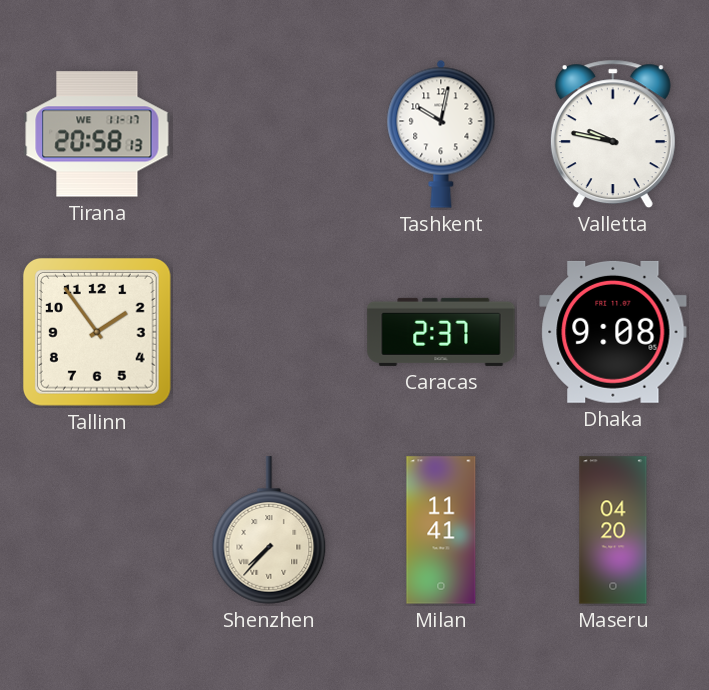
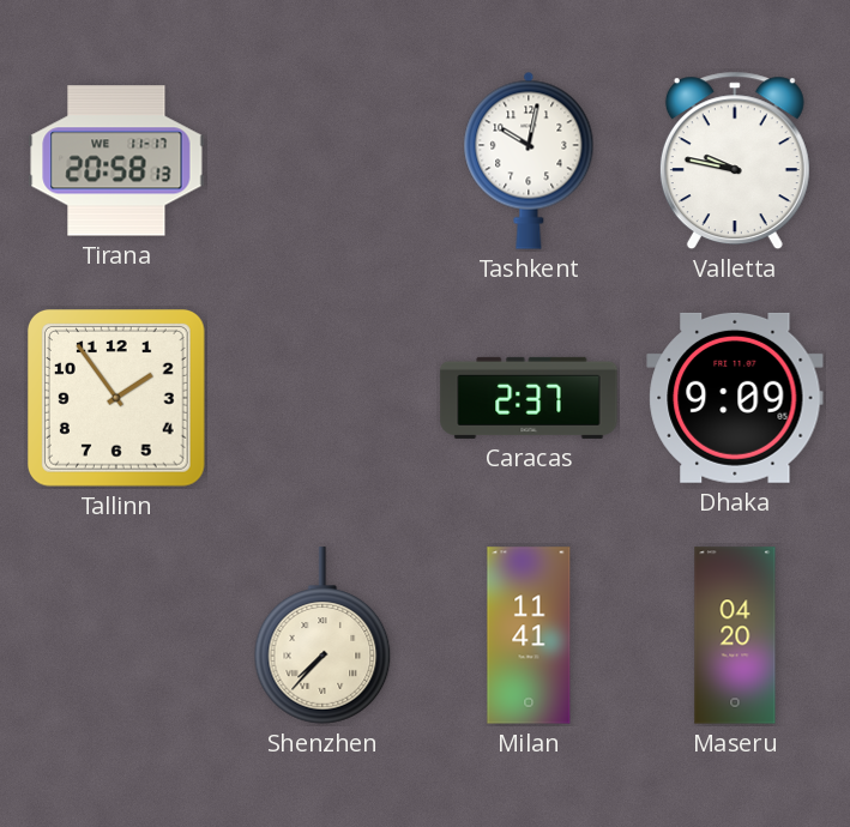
Dhaka: 9:08 -> 9:09 (735, 398)
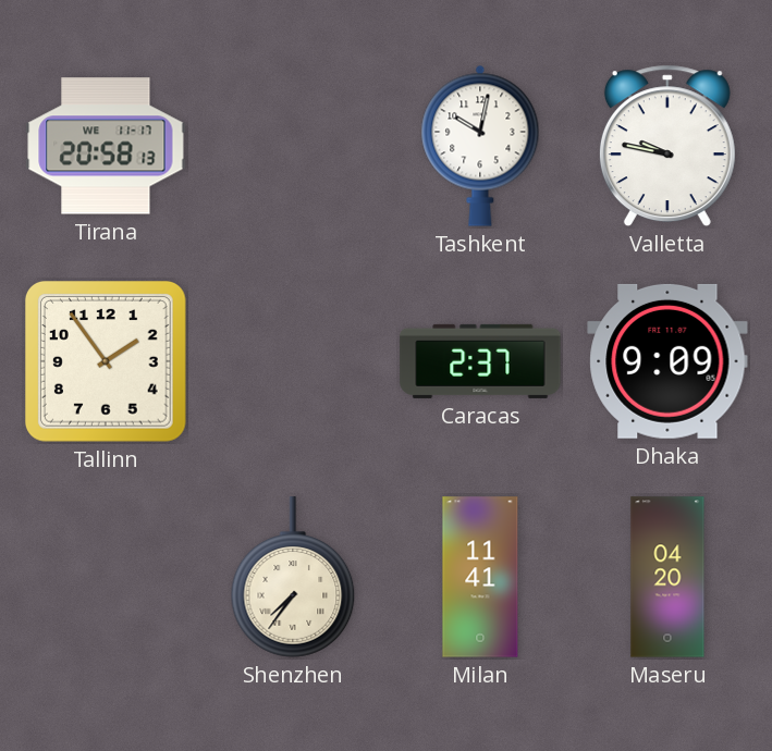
Shenzhen: 7:37 -> 7:36 (293, 577)
